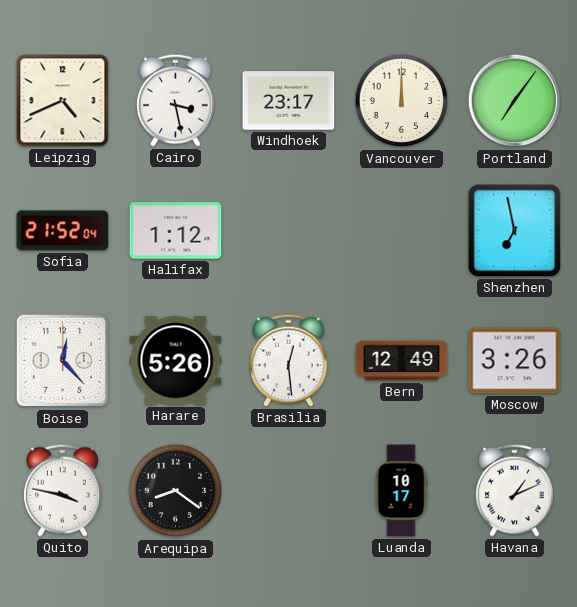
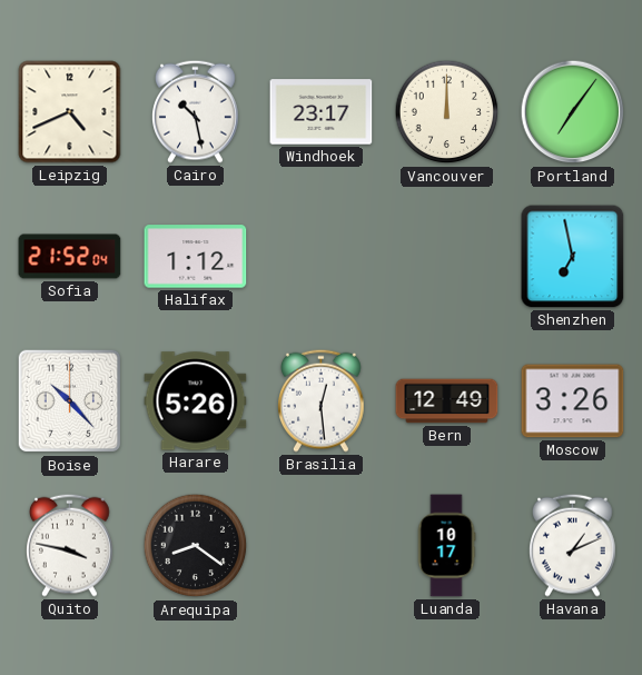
Cairo: 3:28 -> 10:28 (196, 111)
Boise: 12:23 -> 10:23 (70, 401)
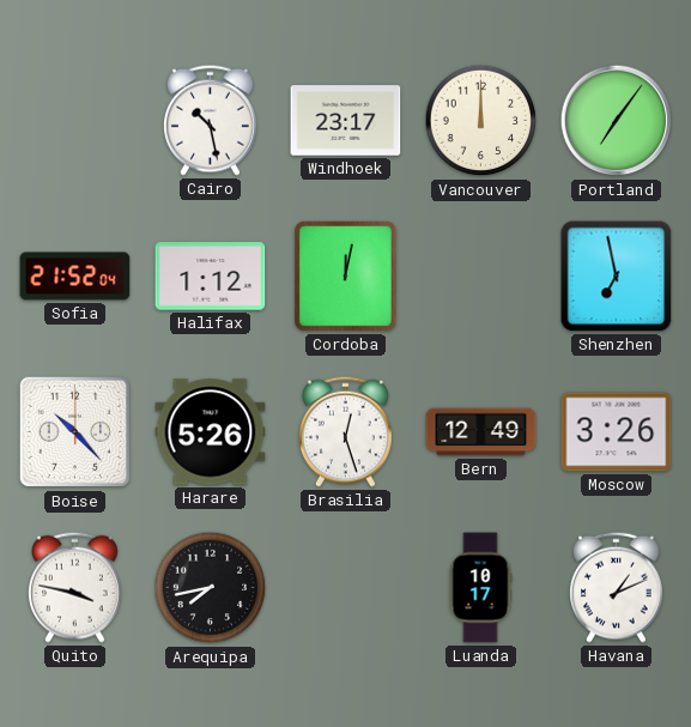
Leipzig: 4:41 -> none (70, 112)
Cordoba: none -> 12:02 (346, 277)
Brasilia: 12:29 -> 12:27 (346, 431)
Arequipa: 8:21 -> 7:43 (211, 588)
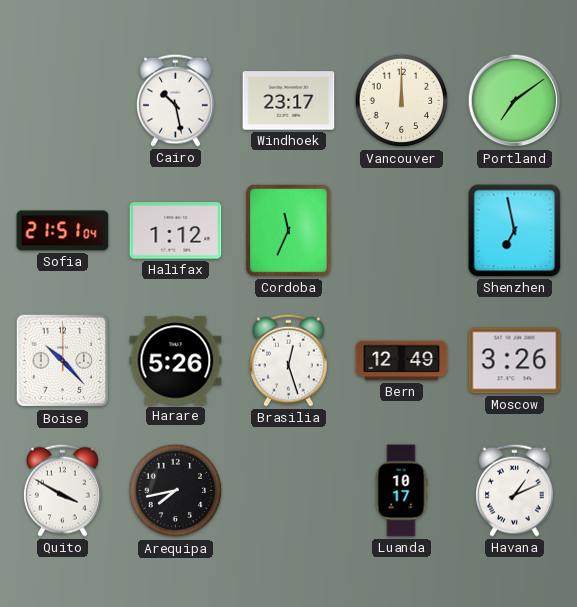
Portland: 7:06 -> 7:09 (515, 101)
Sofia: 21:52 -> 21:51 (63, 231)
Cordoba: 12:02 -> 11:34 (289, 231)
Quito: 3:47 -> 3:50 (63, 490)
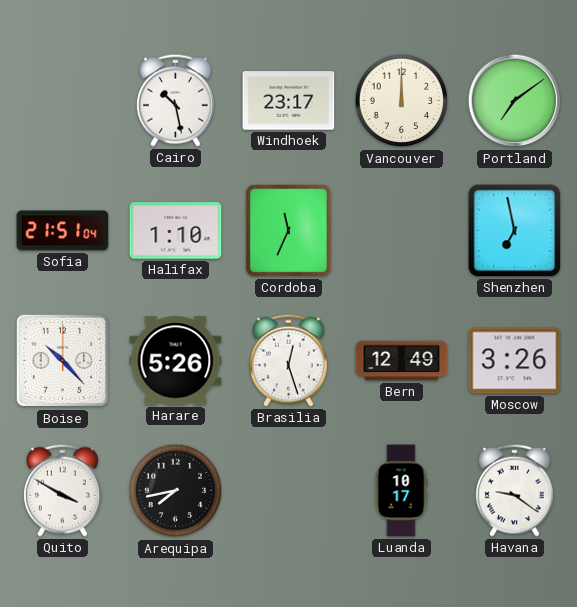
Halifax: 1:12 -> 1:10 (176, 231)
Havana: 1:11 -> 9:21 (515, 490)
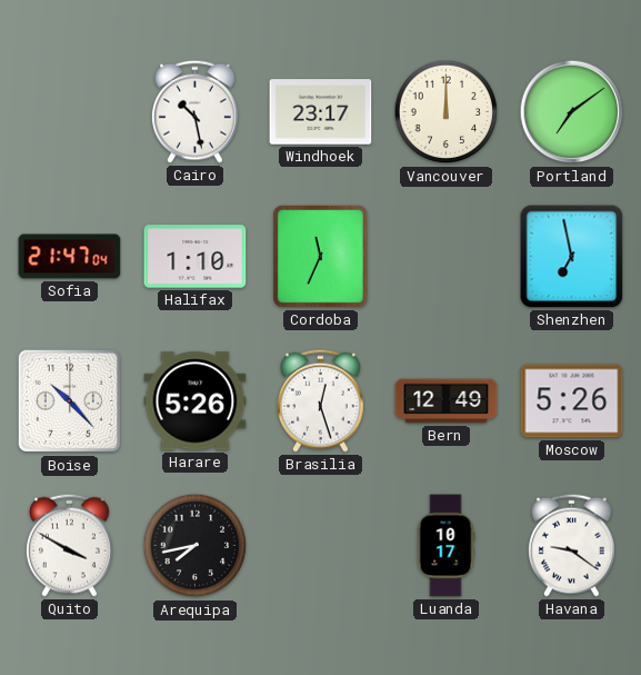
Sofia: 21:51 -> 21:47 (70, 257)
Moscow: 3:26 -> 5:26 (572, 401)
